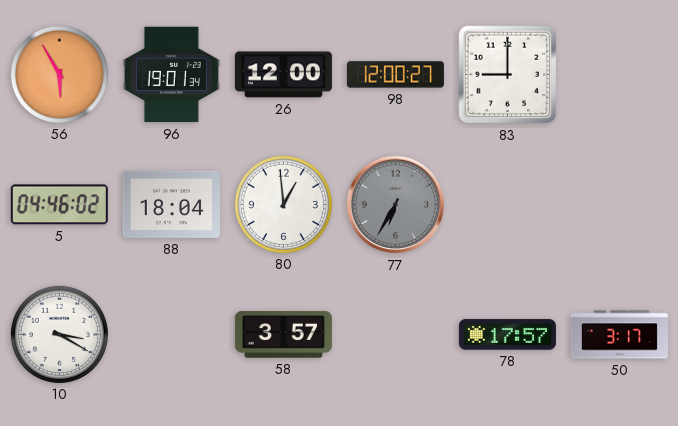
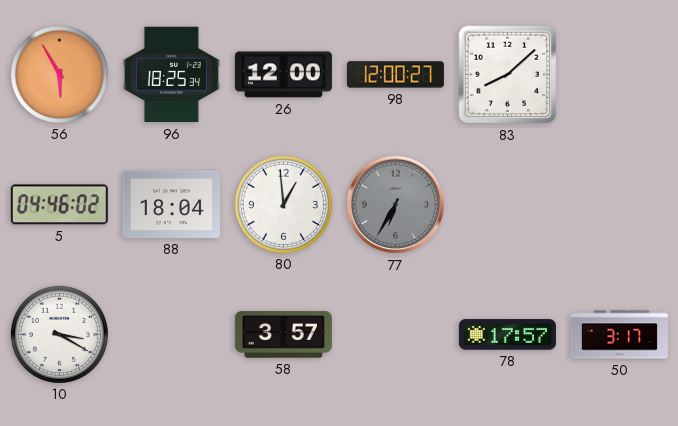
96: 19:01 -> 18:25 (171, 75)
83: 9:00 -> 8:08 (508, 75)
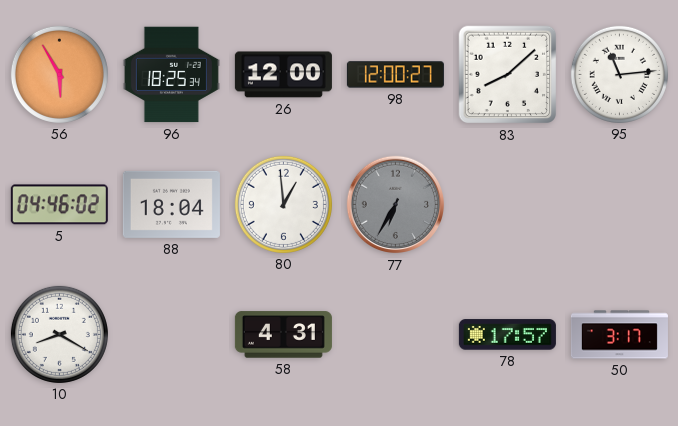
95: none -> 11:14 (619, 74)
10: 3:20 -> 8:20 (59, 334)
58: 3:57 -> 4:31 (283, 335)
